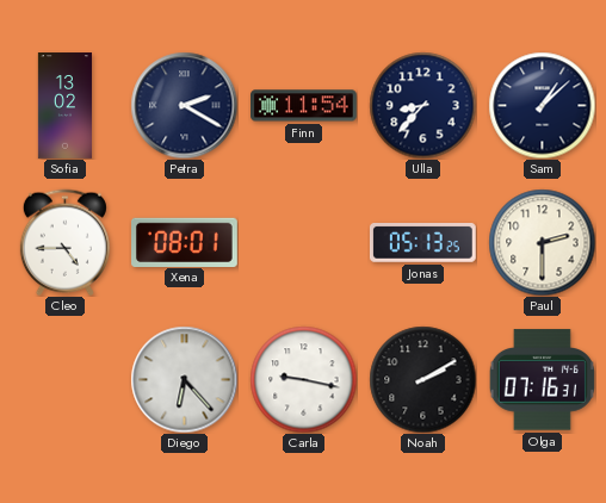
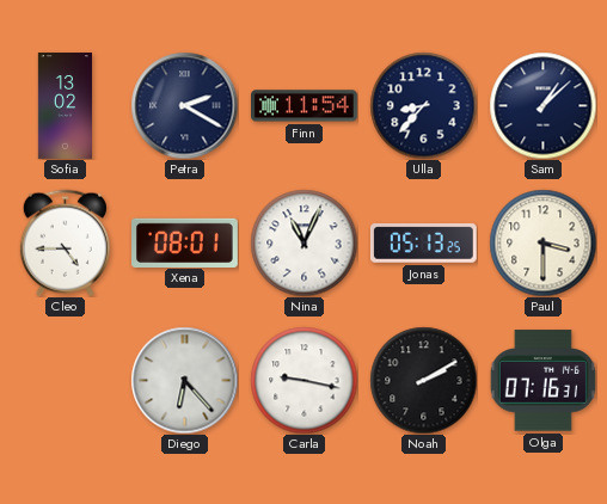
Nina: none -> 11:04 (303, 242)
Paul: 2:30 -> 3:30 (542, 242)
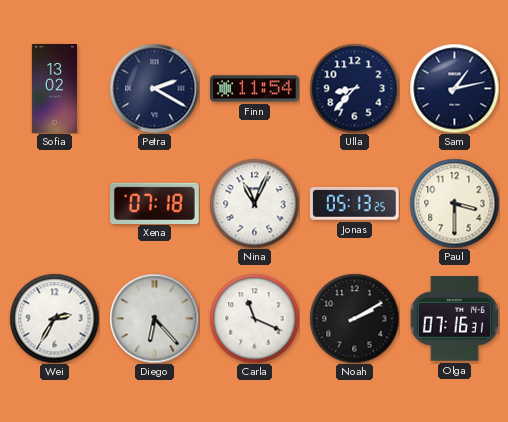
Sam: 1:08 -> 1:13 (454, 88)
Cleo: 4:45 -> none (65, 242)
Xena: 08:01 -> 07:18 (155, 203)
Wei: none -> 2:35 (54, 318)
Carla: 9:17 -> 11:19 (254, 318)
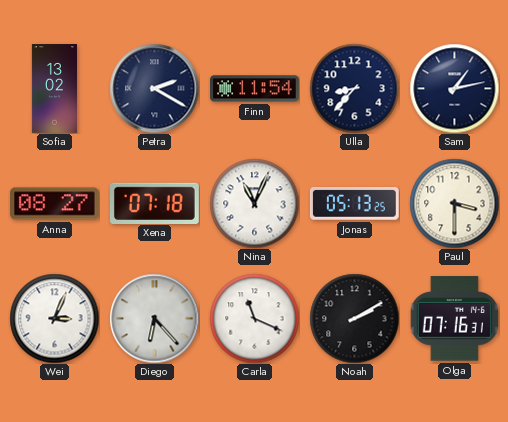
Anna: none -> 08:27 (55, 204)
Wei: 2:35 -> 3:04 (54, 318)
